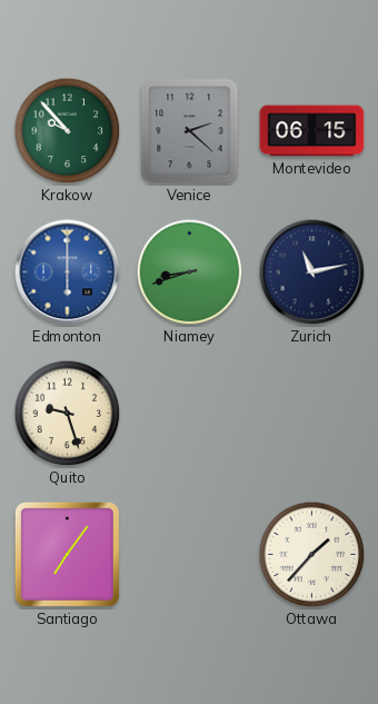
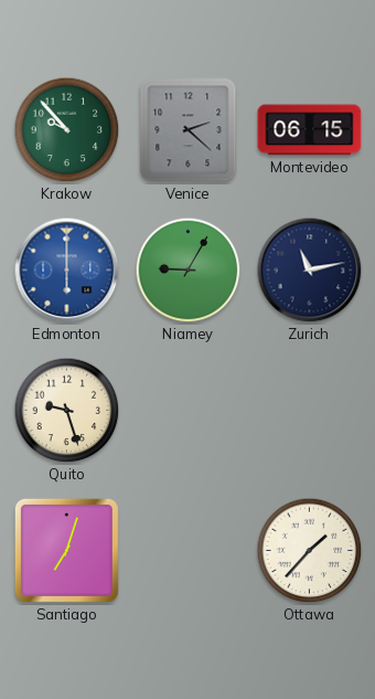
Niamey: 8:42 -> 9:05 (189, 271)
Santiago: 7:06 -> 7:03 (66, 550)
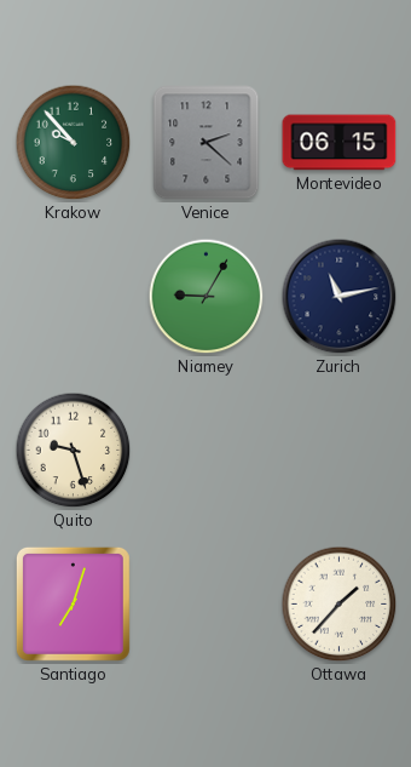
Edmonton: 6:00 -> none (67, 271)
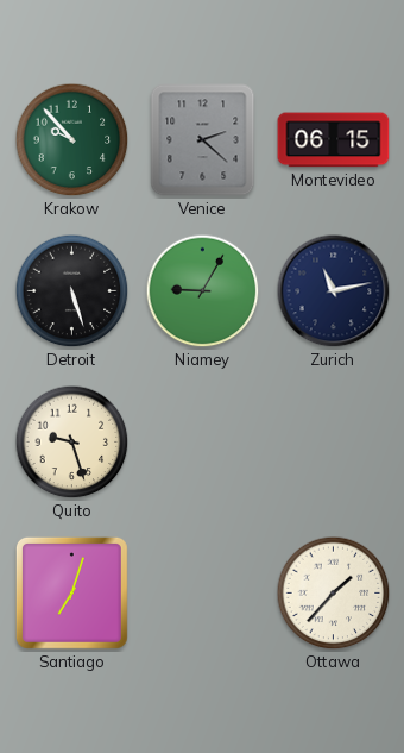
Detroit: none -> 5:27 (72, 291)
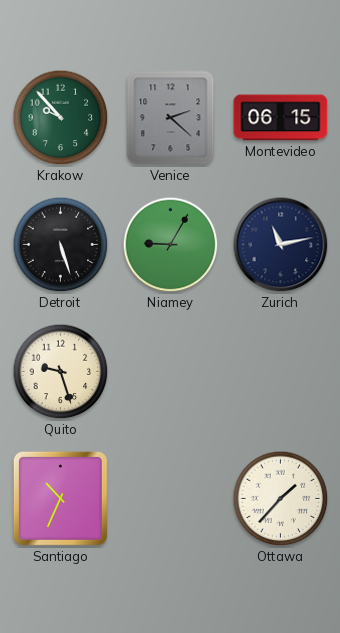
Santiago: 7:03 -> 10:34 (60, 498)
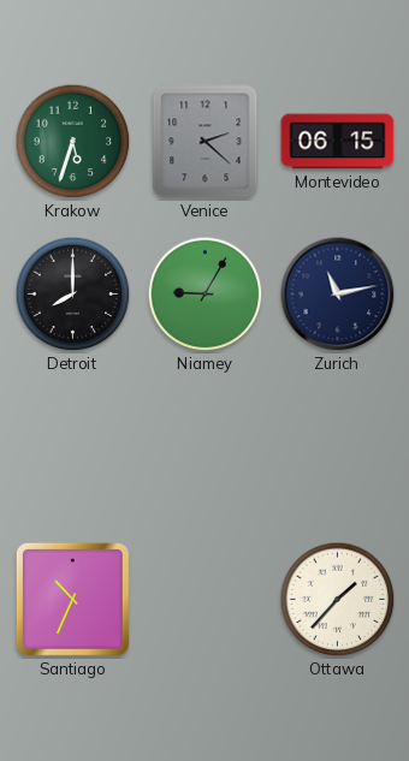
Krakow: 9:53 -> 5:33 (73, 142)
Detroit: 5:27 -> 8:00 (73, 295)
Quito: 9:27 -> none (61, 372)
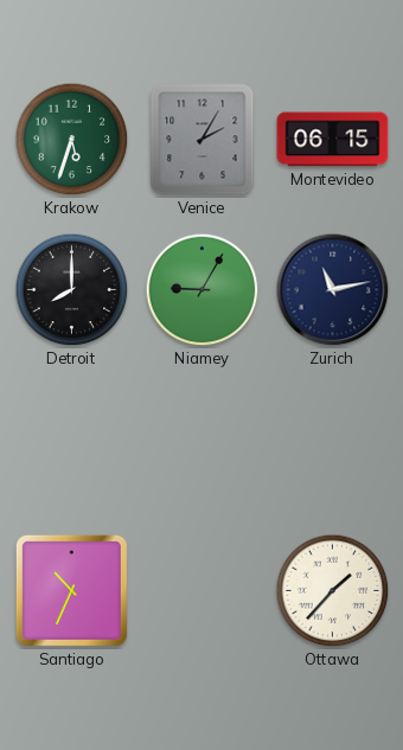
Venice: 2:22 -> 2:05 (203, 140)
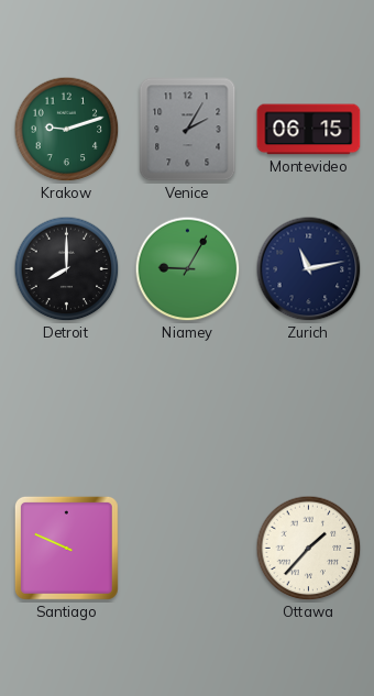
Krakow: 5:33 -> 9:12 (67, 130)
Santiago: 10:34 -> 9:49 (66, 548)
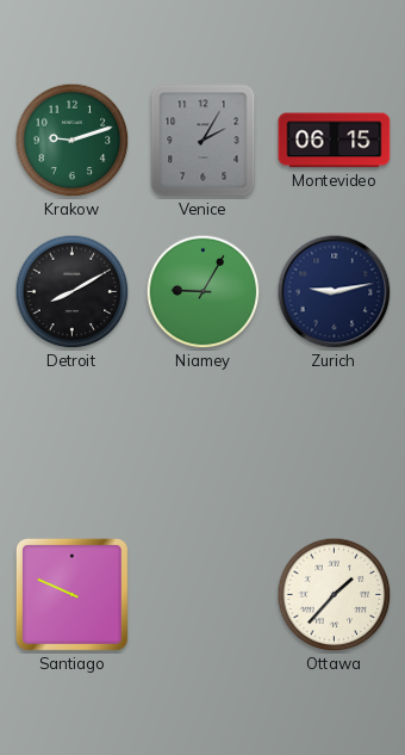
Detroit: 8:00 -> 8:10 (73, 292)
Zurich: 11:13 -> 9:13 (335, 292)
